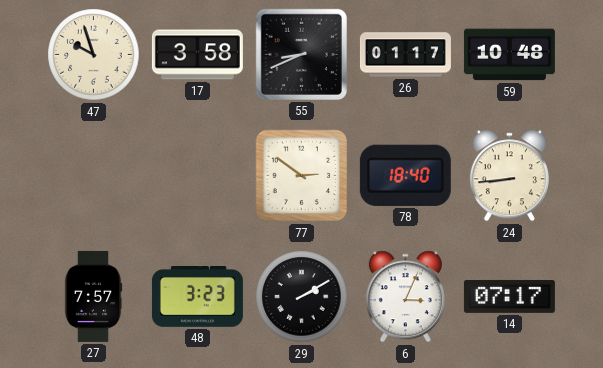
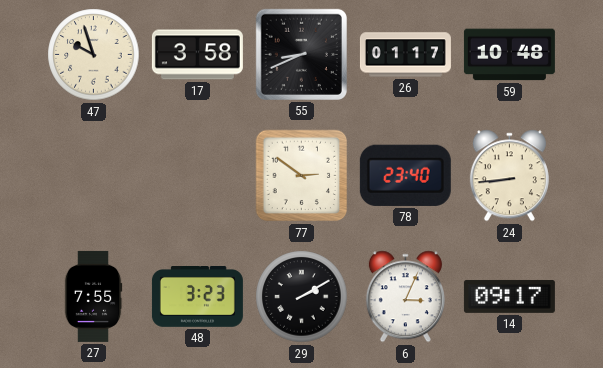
78: 18:40 -> 23:40 (405, 175)
27: 7:57 -> 7:55 (93, 296)
14: 07:17 -> 09:17 (509, 296)
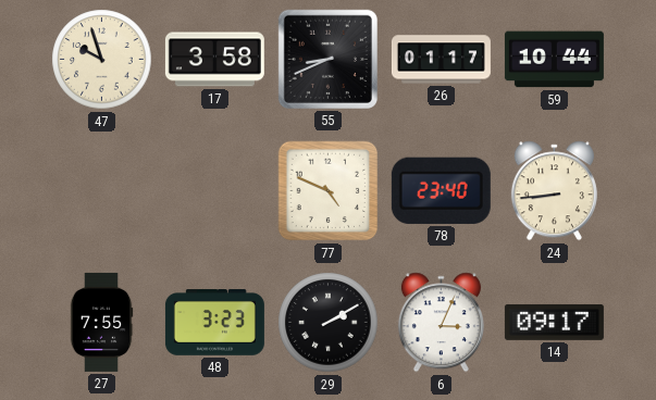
59: 10:48 -> 10:44 (554, 60)
77: 2:51 -> 4:49 (329, 191)
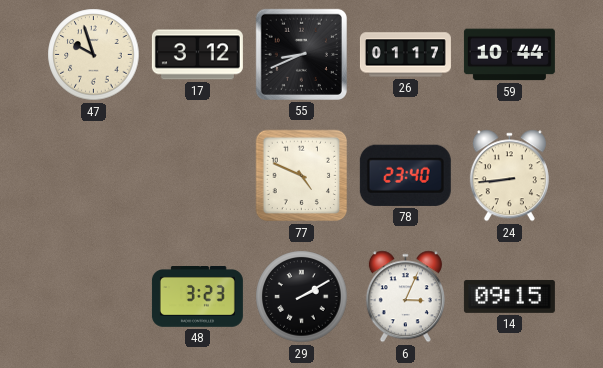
17: 3:58 -> 3:12 (197, 55)
27: 7:55 -> none (101, 322)
14: 09:17 -> 09:15 (509, 296)
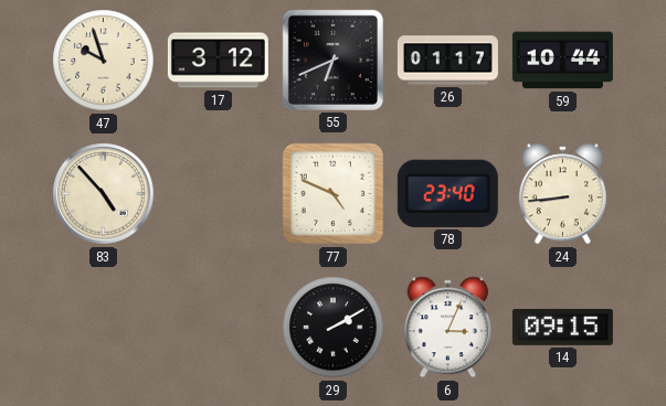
55: 8:41 -> 6:41 (332, 60)
83: none -> 4:53 (104, 194)
48: 3:23 -> none (197, 297)
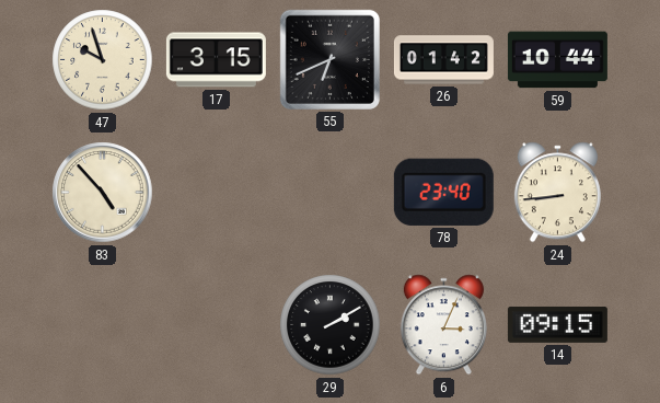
17: 3:12 -> 3:15 (216, 60)
26: 01:17 -> 01:42 (443, 60)
77: 4:49 -> none (334, 194)
